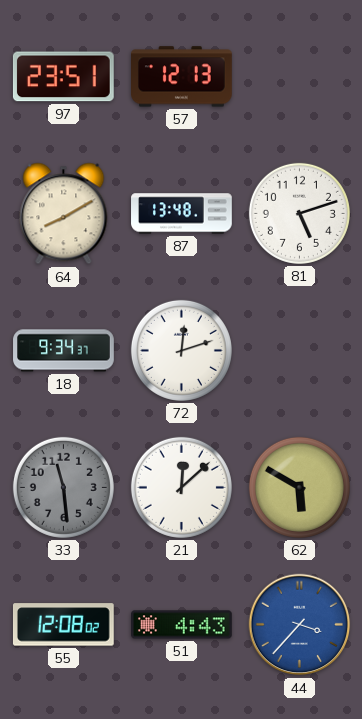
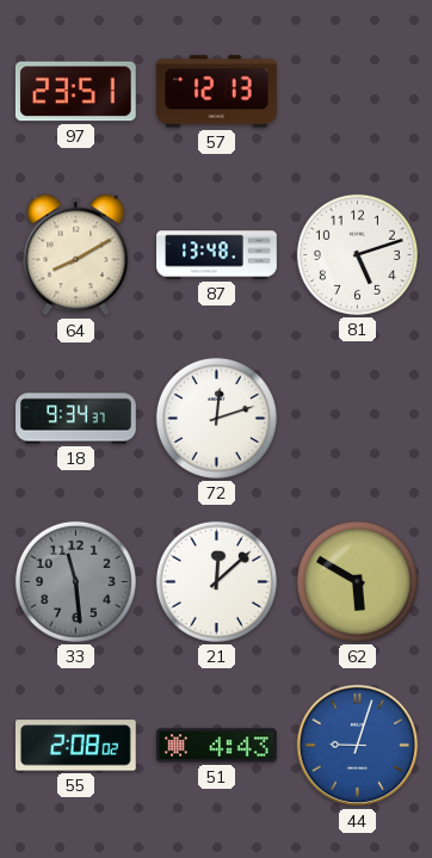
55: 12:08 -> 2:08 (75, 746)
44: 3:37 -> 9:03 (358, 746)
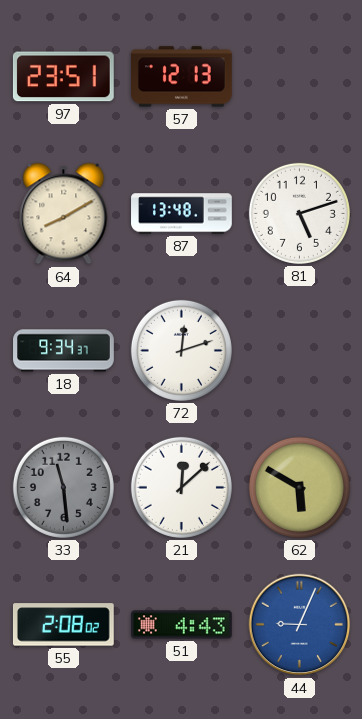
44: 9:03 -> 9:04 (300, 625)
